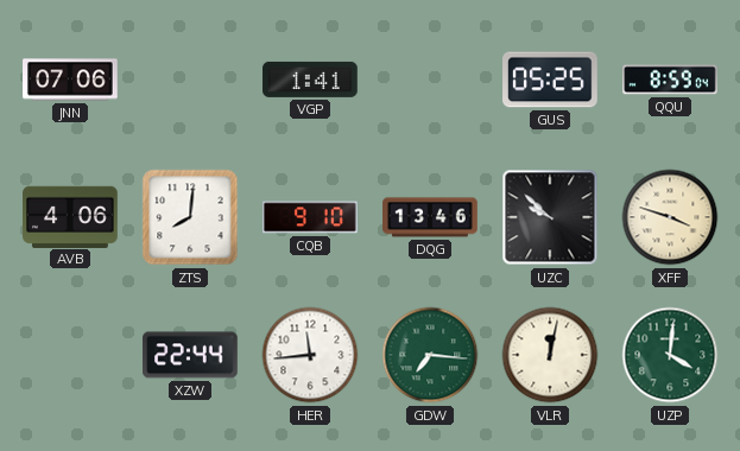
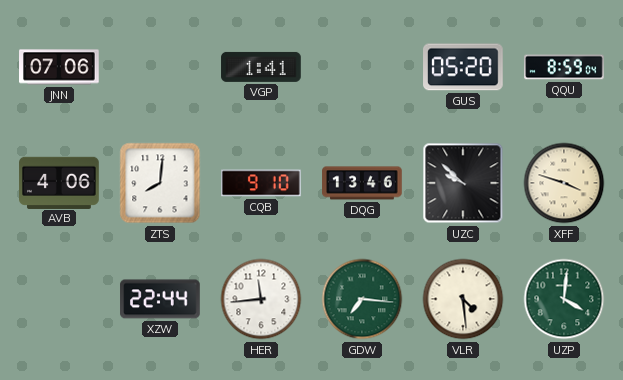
GUS: 05:25 -> 05:20 (463, 67)
VLR: 12:02 -> 4:29 (463, 299)
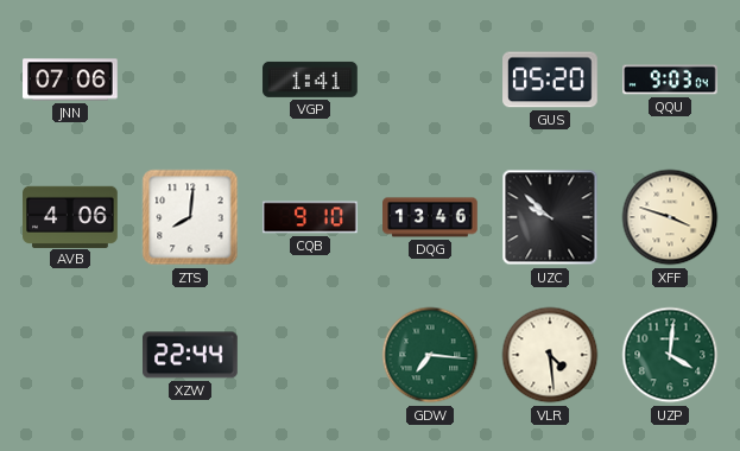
QQU: 8:59 -> 9:03 (670, 80)
HER: 11:44 -> none (261, 299)
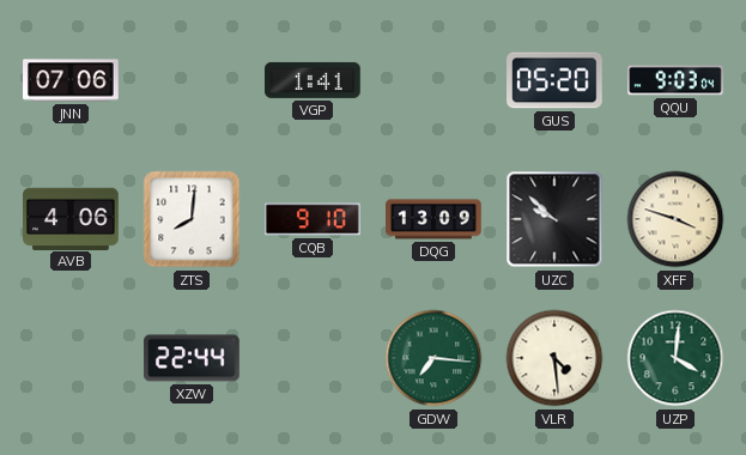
DQG: 13:46 -> 13:09 (433, 219)
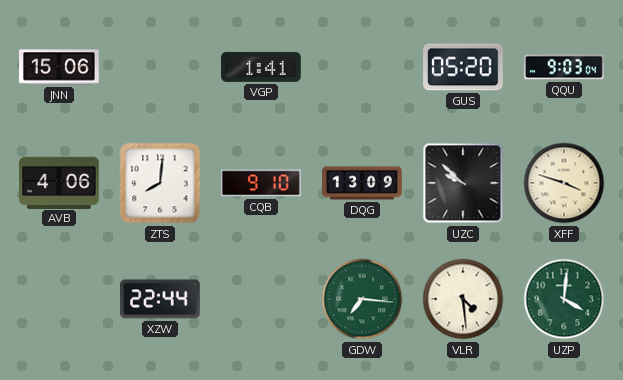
JNN: 07:06 -> 15:06 (59, 67)
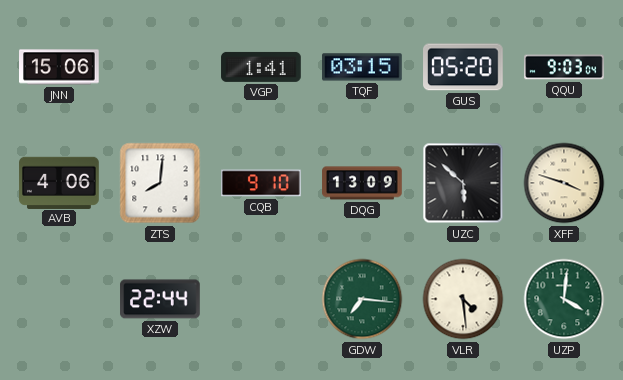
TQF: none -> 03:15 (362, 67)
UZC: 9:52 -> 5:52 (463, 183)
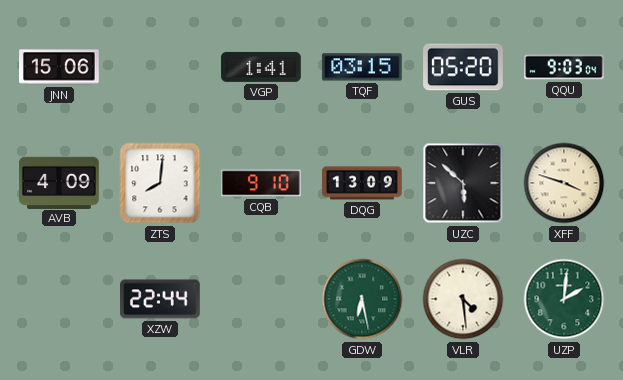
AVB: 4:06 -> 4:09 (59, 182)
GDW: 7:16 -> 6:28 (362, 299)
UZP: 4:01 -> 2:01 (564, 299)
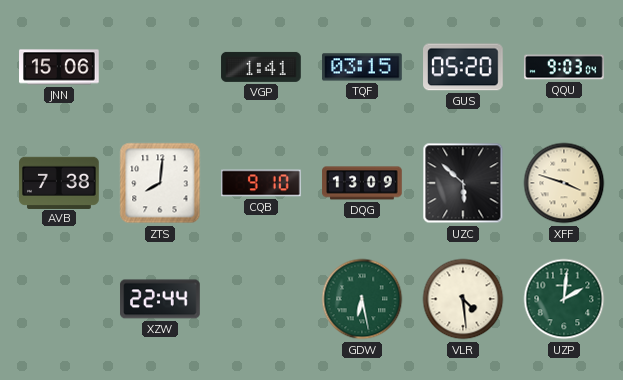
AVB: 4:09 -> 7:38 (59, 182)
